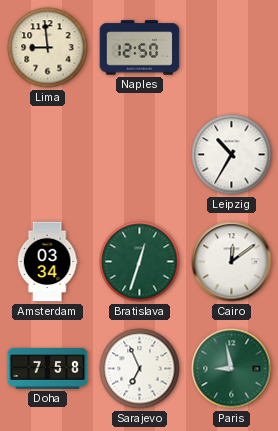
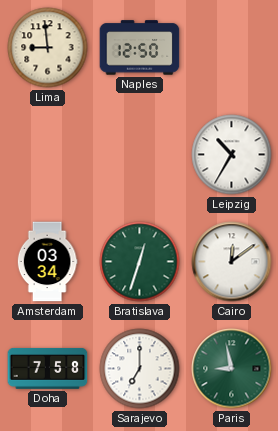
Sarajevo: 6:56 -> 7:00 (140, 369)
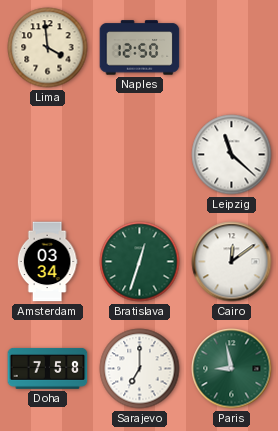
Lima: 8:59 -> 3:59 (48, 48)
Leipzig: 10:35 -> 11:22 (232, 155)
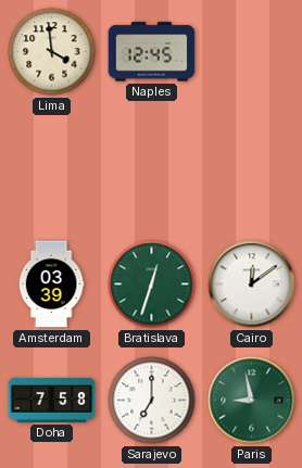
Naples: 12:50 -> 12:45 (152, 52)
Leipzig: 11:22 -> none (232, 155)
Amsterdam: 03:34 -> 03:39 (51, 284)
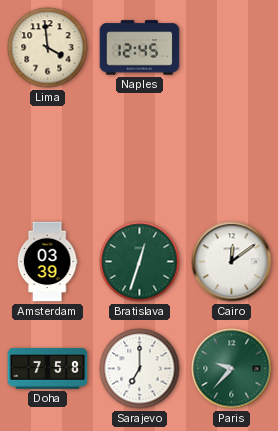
Paris: 8:58 -> 9:37 (232, 369)
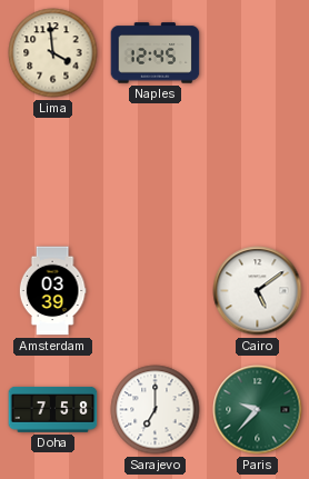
Bratislava: 12:33 -> none (140, 262)
Cairo: 12:09 -> 5:09 (258, 291)
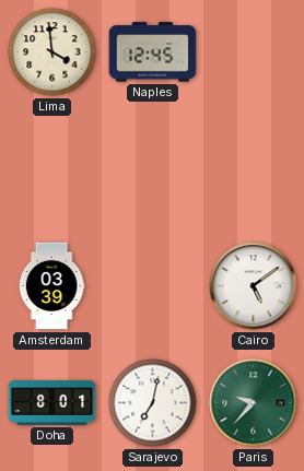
Doha: 7:58 -> 8:01 (52, 402)
Sarajevo: 7:00 -> 7:02 (153, 403)
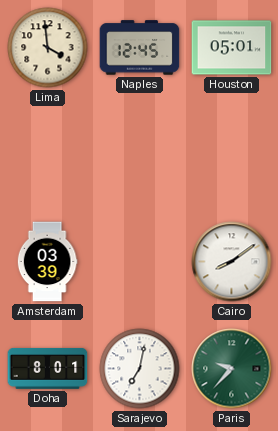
Houston: none -> 05:01 (232, 48)
Cairo: 5:09 -> 8:09 (232, 262)
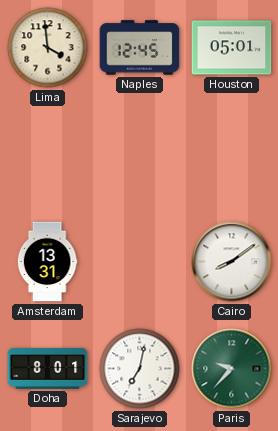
Amsterdam: 03:39 -> 13:31 (47, 262)
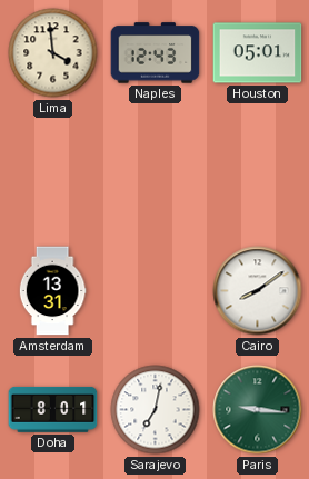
Naples: 12:45 -> 12:43 (156, 53)
Paris: 9:37 -> 9:16 (258, 410)
